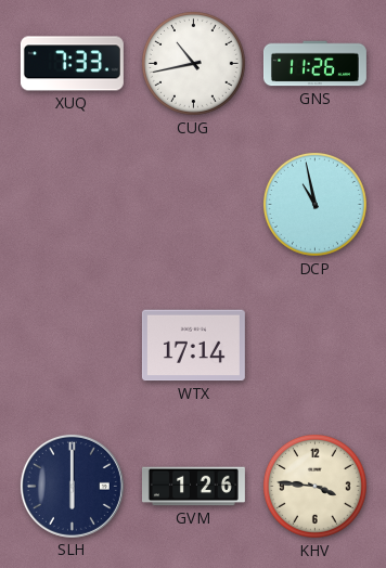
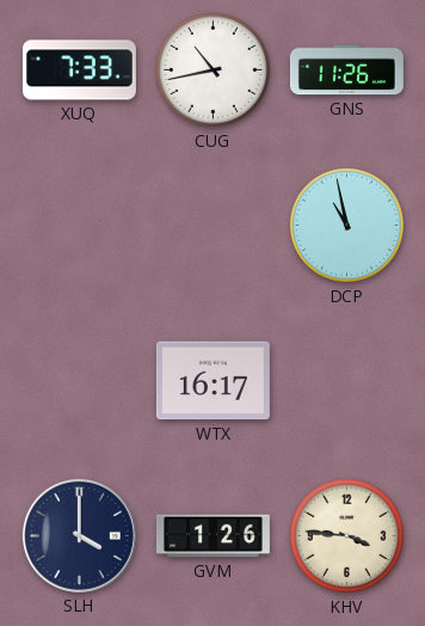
WTX: 17:14 -> 16:17 (213, 381)
SLH: 6:00 -> 4:00 (79, 535)
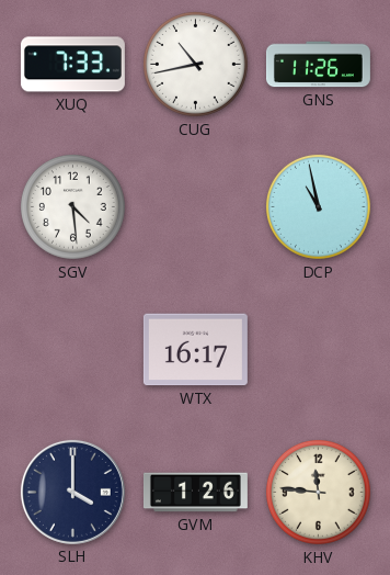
SGV: none -> 4:29 (73, 207)
KHV: 3:46 -> 11:46 (319, 493)
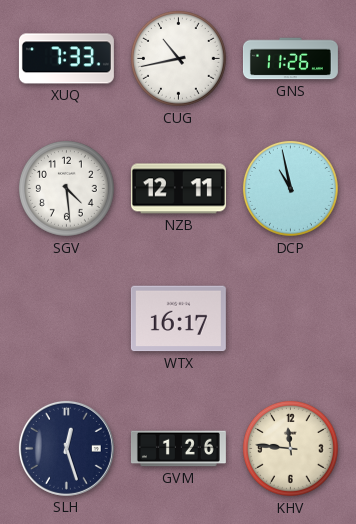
NZB: none -> 12:11 (178, 189)
SLH: 4:00 -> 12:27 (66, 448)
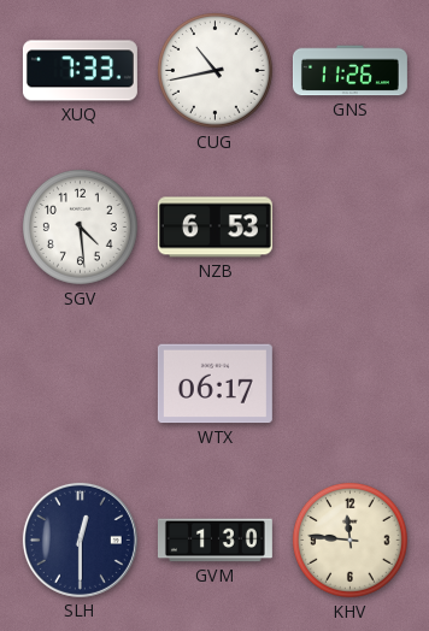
NZB: 12:11 -> 6:53 (214, 228)
DCP: 10:58 -> none (291, 189)
WTX: 16:17 -> 06:17 (214, 384)
SLH: 12:27 -> 12:30 (80, 539)
GVM: 1:26 -> 1:30 (214, 541)
